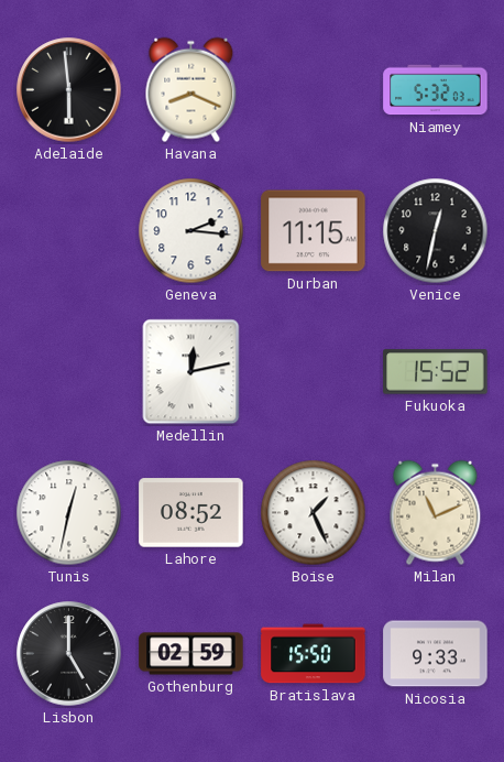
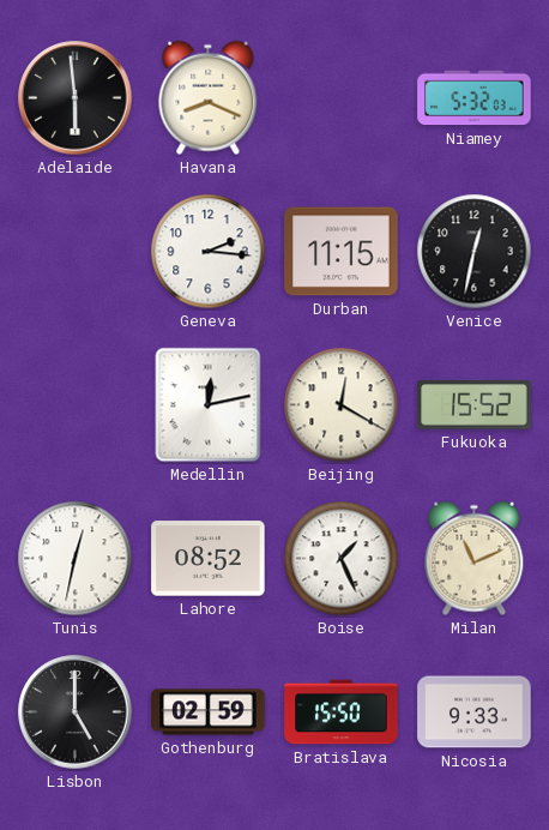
Beijing: none -> 12:20 (342, 405)
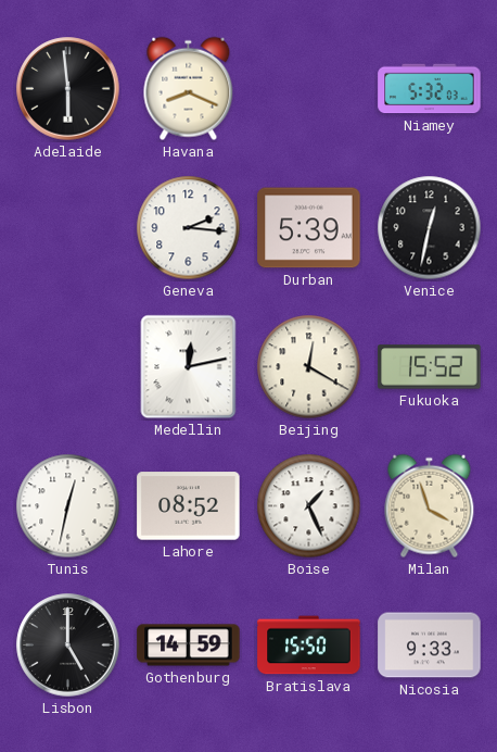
Durban: 11:15 -> 5:39 (309, 228)
Milan: 11:11 -> 3:57 (430, 506)
Gothenburg: 02:59 -> 14:59 (189, 646)
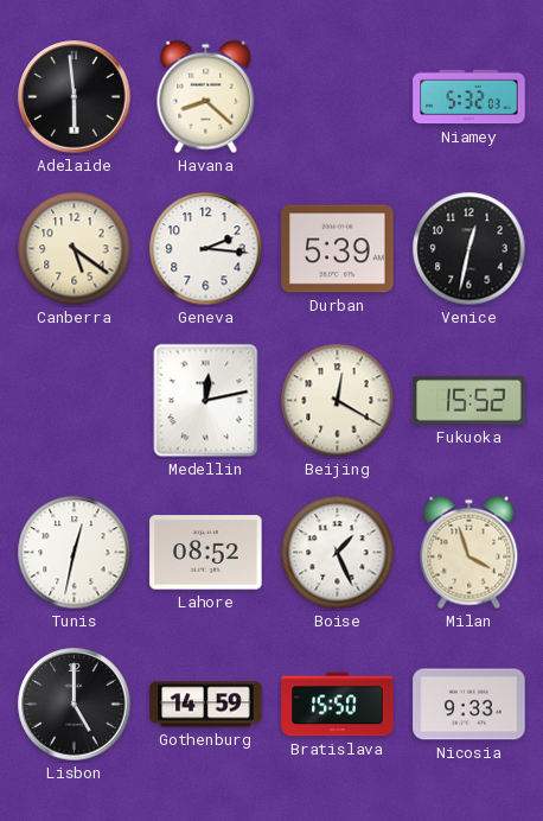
Havana: 8:19 -> 8:22 (206, 97)
Canberra: none -> 5:21 (75, 249)
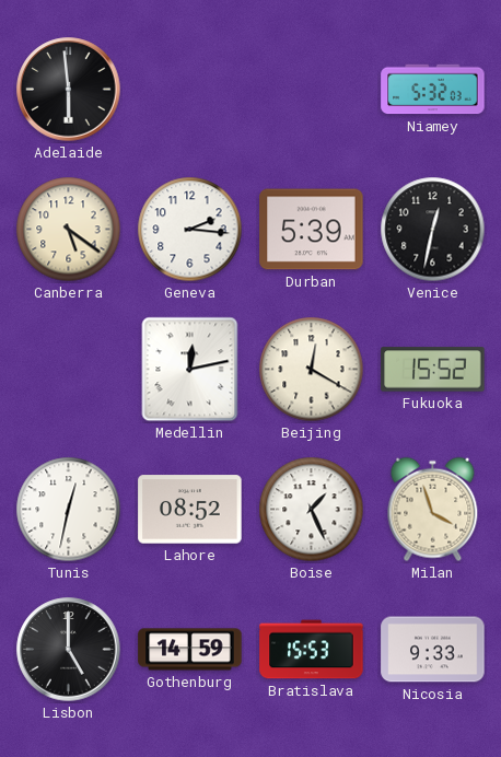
Havana: 8:22 -> none (206, 97)
Bratislava: 15:50 -> 15:53 (312, 650)
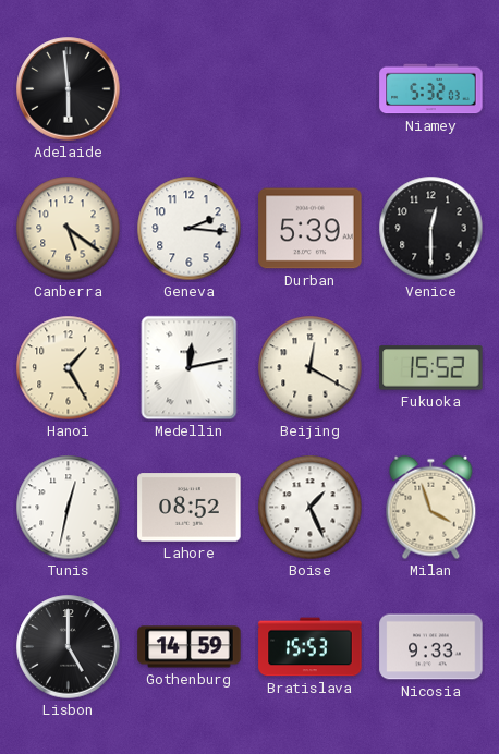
Venice: 12:32 -> 12:30 (431, 229)
Hanoi: none -> 1:25 (69, 368)
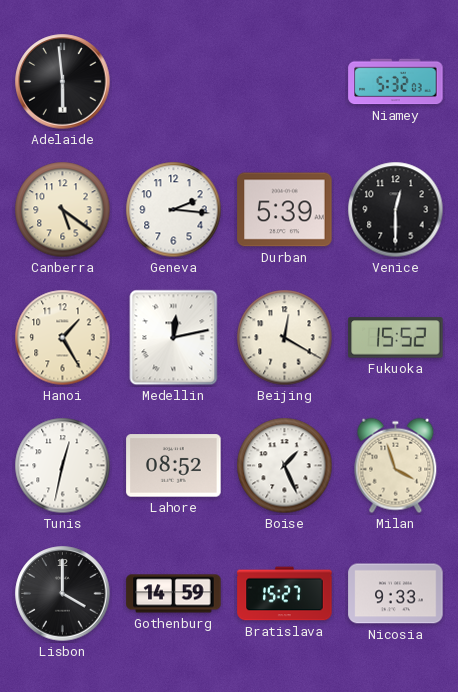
Lisbon: 5:00 -> 4:00 (63, 594)
Bratislava: 15:53 -> 15:27 (285, 594)
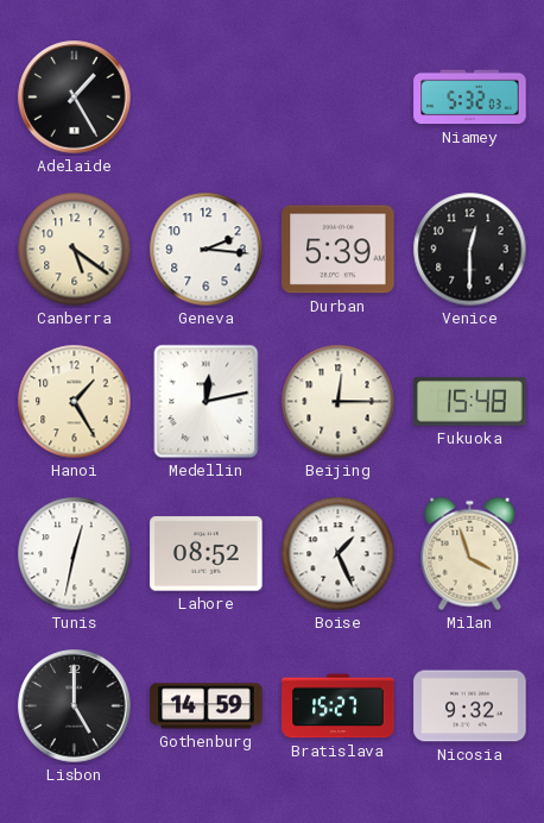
Adelaide: 5:59 -> 1:25 (75, 98)
Beijing: 12:20 -> 12:15 (339, 402)
Fukuoka: 15:52 -> 15:48 (470, 402)
Lisbon: 4:00 -> 5:00 (75, 706)
Nicosia: 9:33 -> 9:32 (470, 706)
